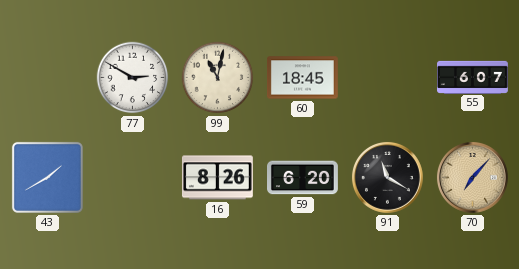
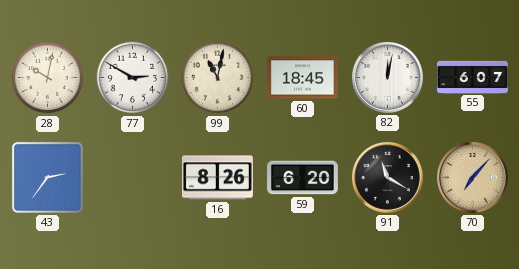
28: none -> 10:02 (48, 78)
82: none -> 12:02 (387, 77)
43: 1:40 -> 2:36 (47, 177)
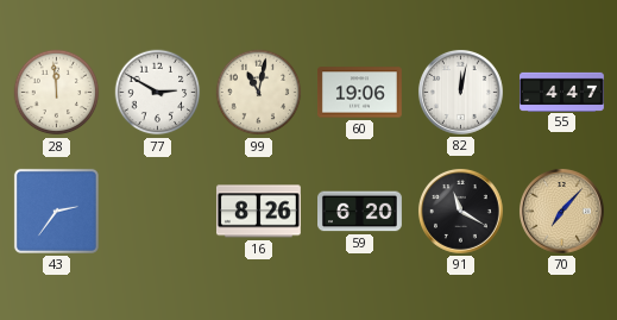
28: 10:02 -> 11:59 (57, 93)
60: 18:45 -> 19:06 (360, 93)
55: 6:07 -> 4:47 (562, 92)
